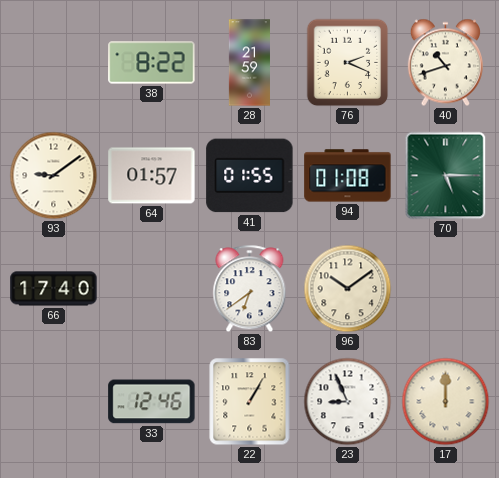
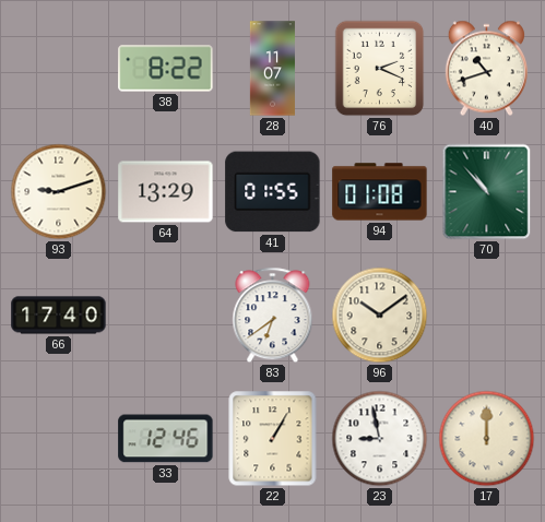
28: 21:59 -> 11:07 (272, 69)
93: 9:09 -> 9:12 (59, 192)
64: 01:57 -> 13:29 (166, 192)
70: 5:15 -> 10:53 (487, 192)
23: 8:56 -> 8:58 (380, 439)
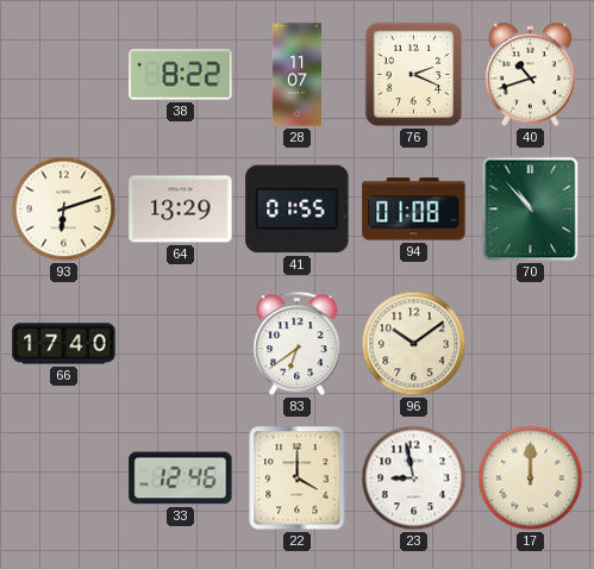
93: 9:12 -> 6:12 (64, 210)
22: 1:05 -> 4:00 (298, 479)
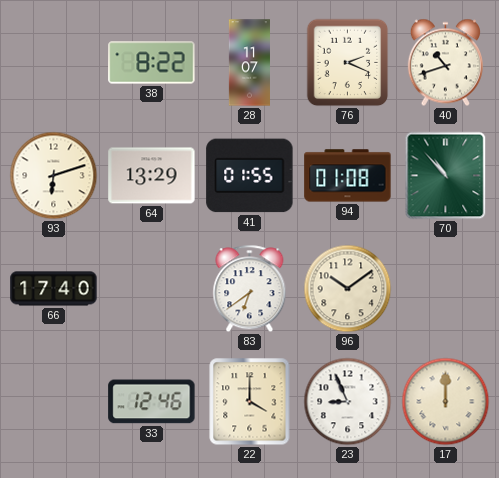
23: 8:58 -> 8:56 (348, 402)
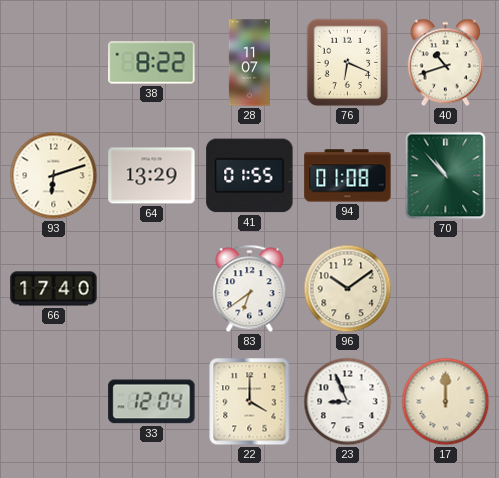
76: 2:19 -> 6:19 (348, 63)
33: 12:46 -> 12:04 (152, 402)
